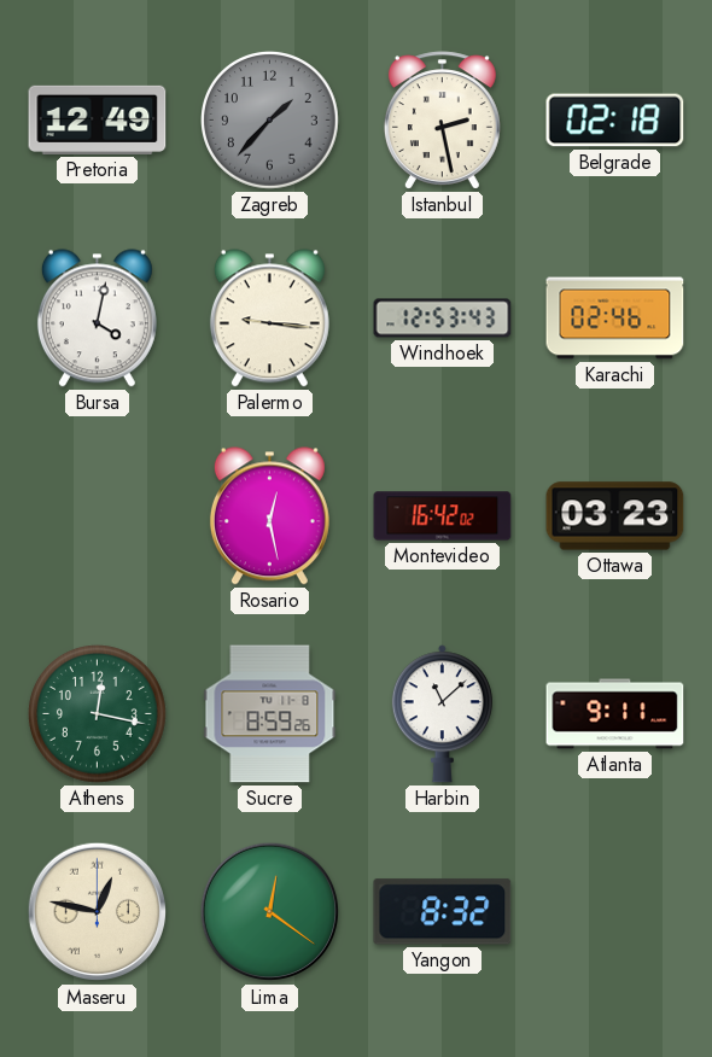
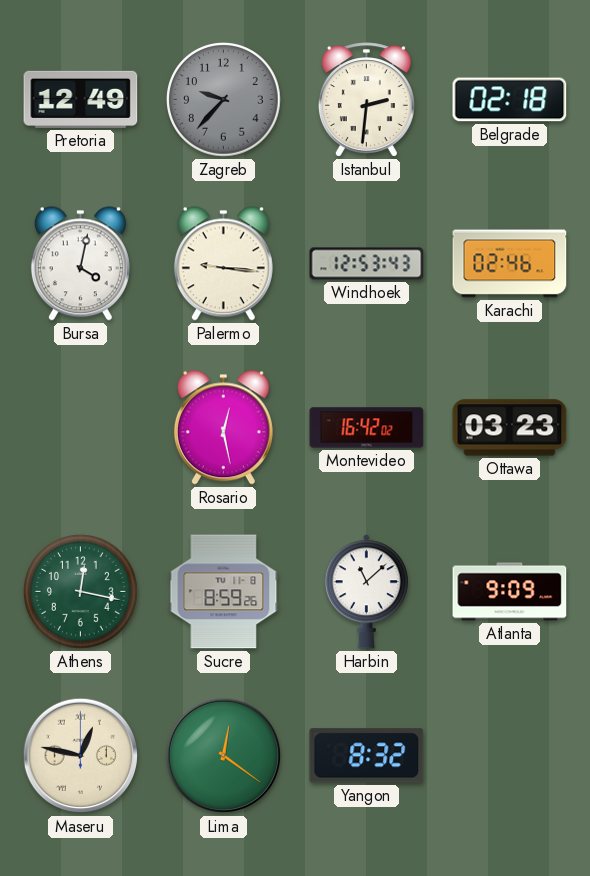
Zagreb: 1:37 -> 9:37 (224, 100)
Istanbul: 2:28 -> 2:31 (366, 100)
Atlanta: 9:11 -> 9:09 (510, 592)
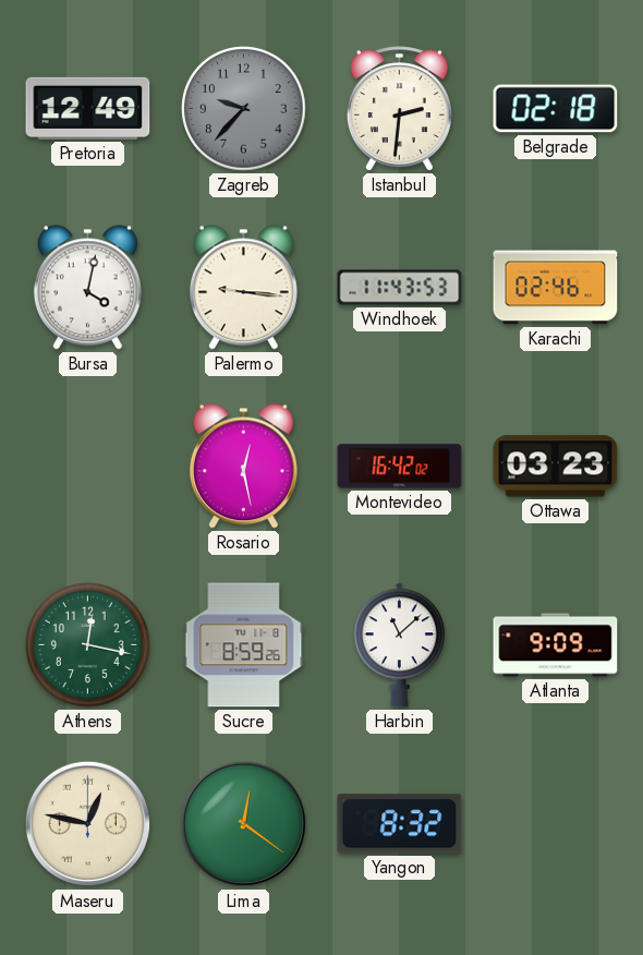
Windhoek: 12:53 -> 11:43 (400, 288)
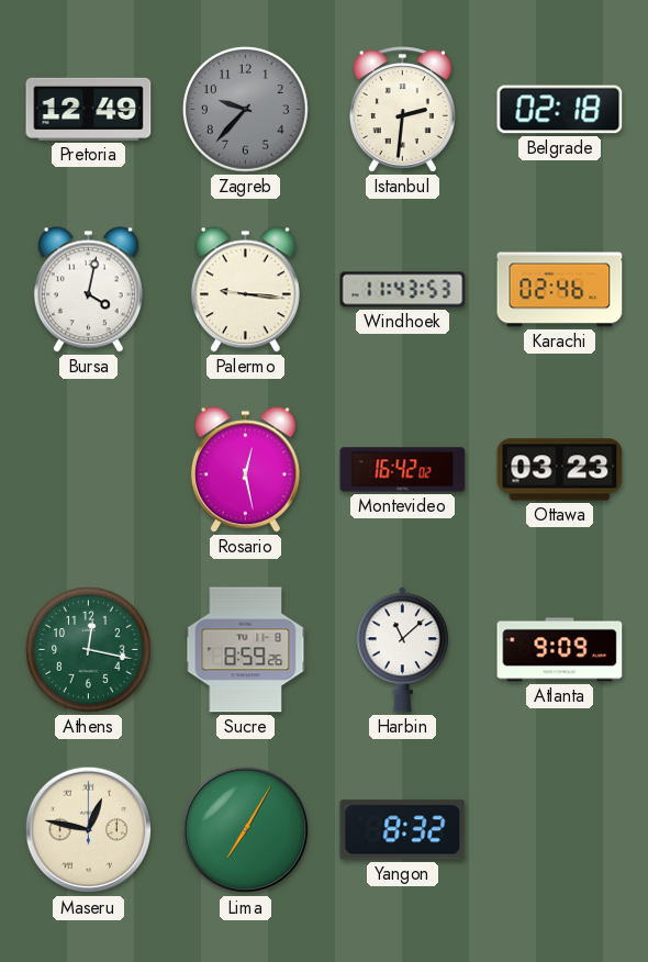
Lima: 12:21 -> 7:05 (246, 830)
